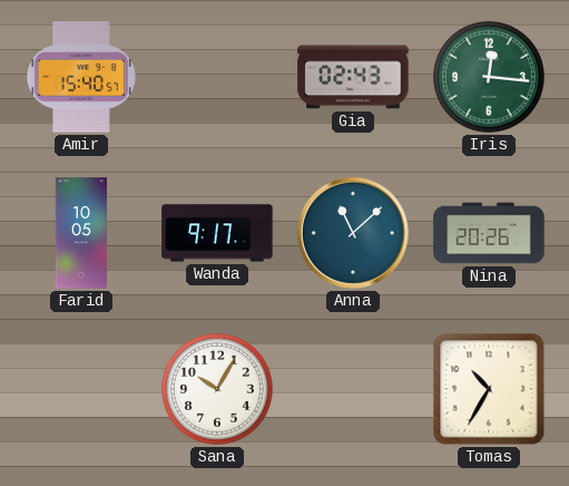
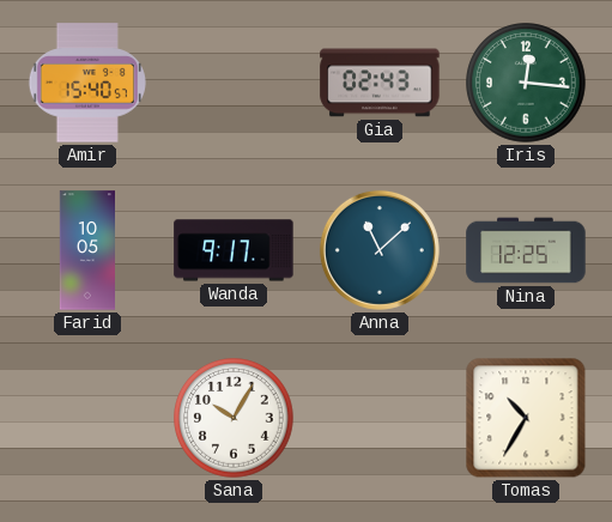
Nina: 20:26 -> 12:25 (526, 250)
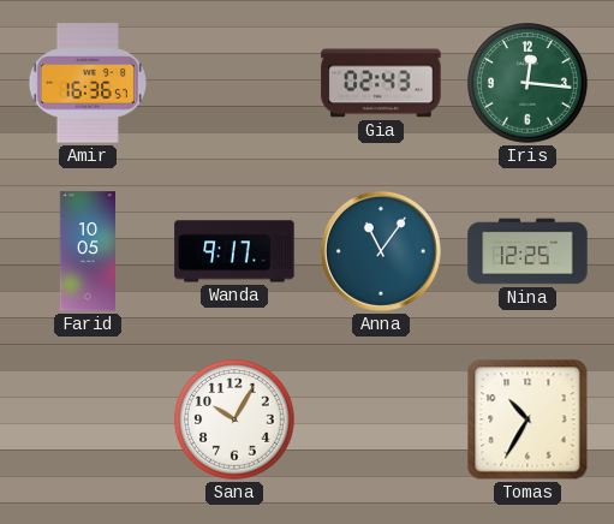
Amir: 15:40 -> 16:36 (88, 83)
Anna: 11:08 -> 11:06 (381, 251)
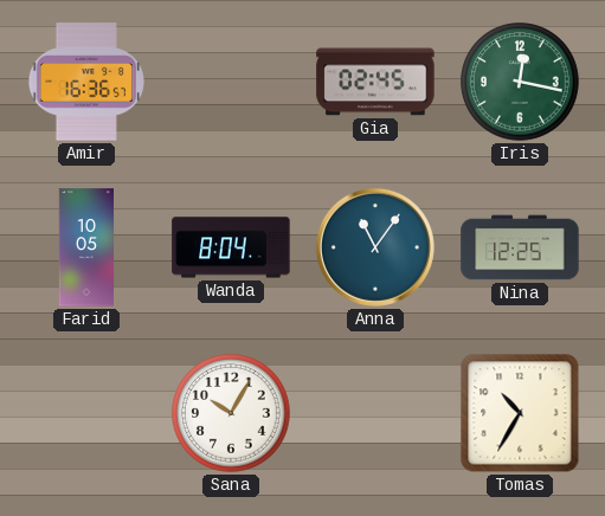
Gia: 02:43 -> 02:45 (375, 82)
Iris: 12:16 -> 12:17 (520, 82)
Wanda: 9:17 -> 8:04 (231, 247)
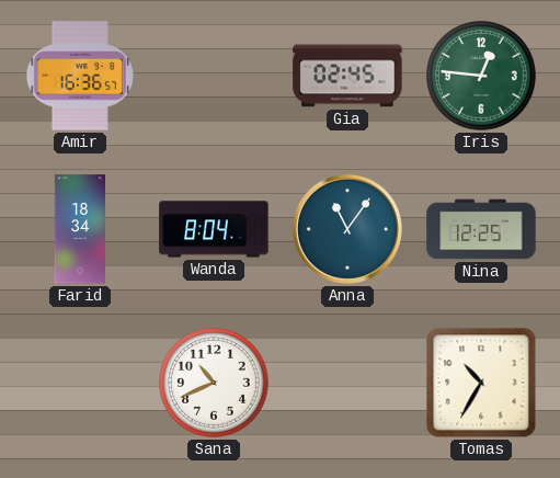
Iris: 12:17 -> 12:46 (481, 76)
Farid: 10:05 -> 18:34 (79, 229)
Sana: 10:05 -> 10:41 (214, 383)
